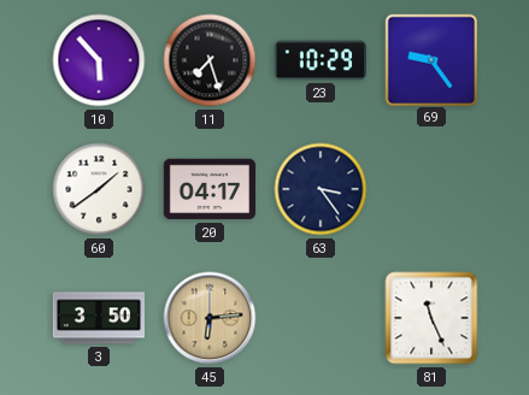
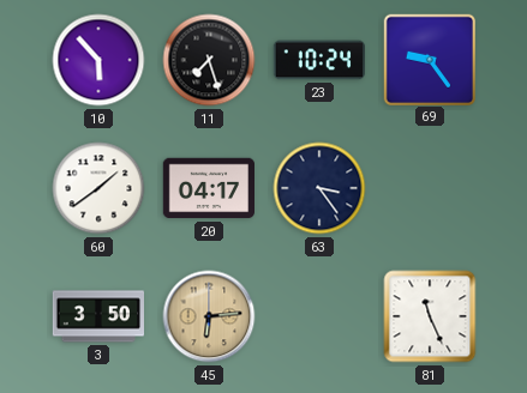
23: 10:29 -> 10:24 (318, 60)
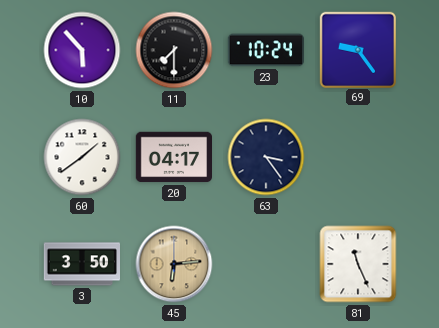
11: 7:27 -> 7:30 (174, 50)
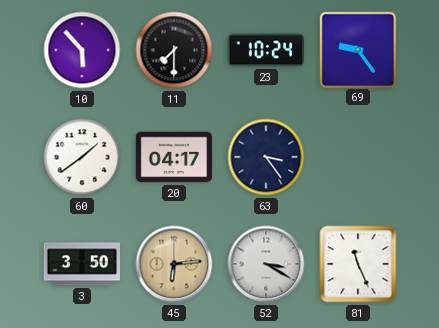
52: none -> 3:20 (266, 264)
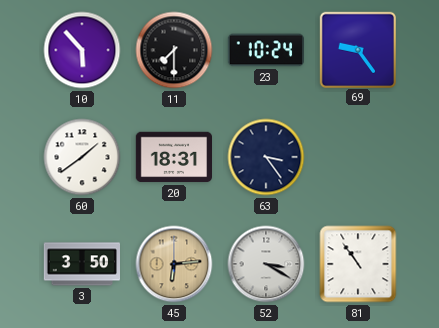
20: 04:17 -> 18:31 (173, 157)
81: 11:26 -> 10:54 (358, 264)
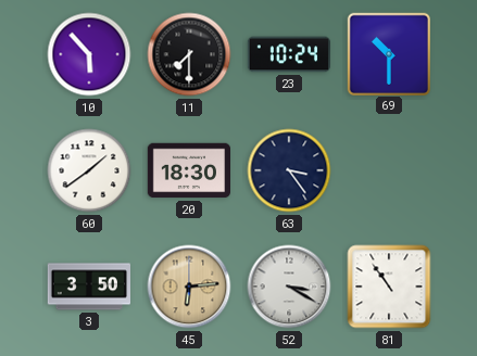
69: 9:24 -> 10:30 (388, 53)
20: 18:31 -> 18:30 (188, 170)
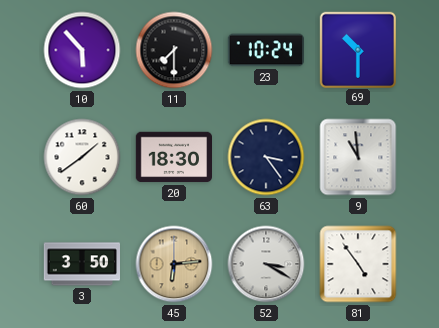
9: none -> 10:59 (358, 157)
81: 10:54 -> 4:54 (358, 264)
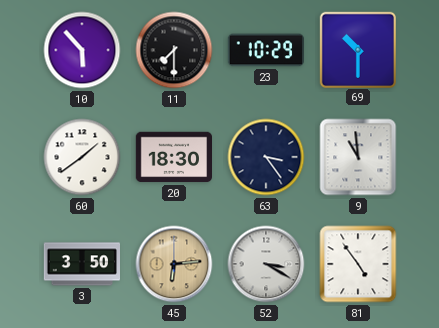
23: 10:24 -> 10:29 (265, 50)
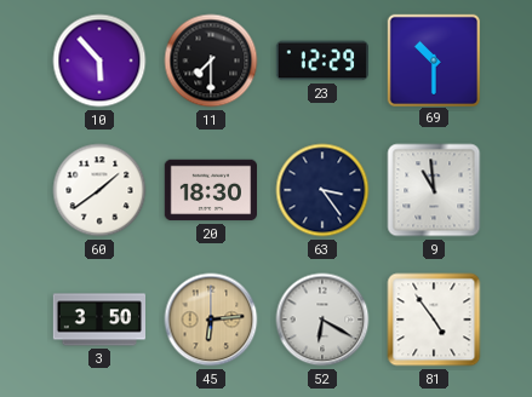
23: 10:29 -> 12:29 (321, 61)
52: 3:20 -> 6:20 (322, 320)
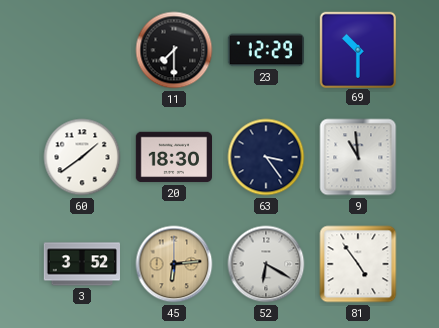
10: 5:53 -> none (99, 61)
3: 3:50 -> 3:52 (81, 264)
